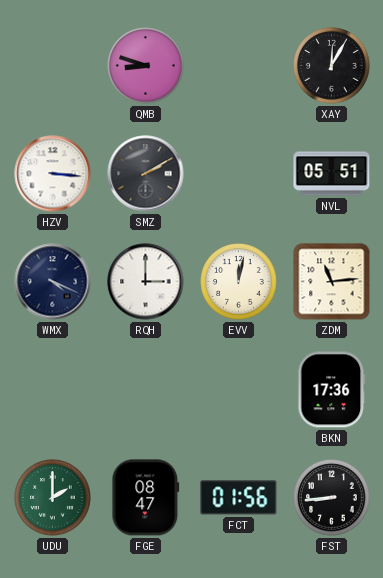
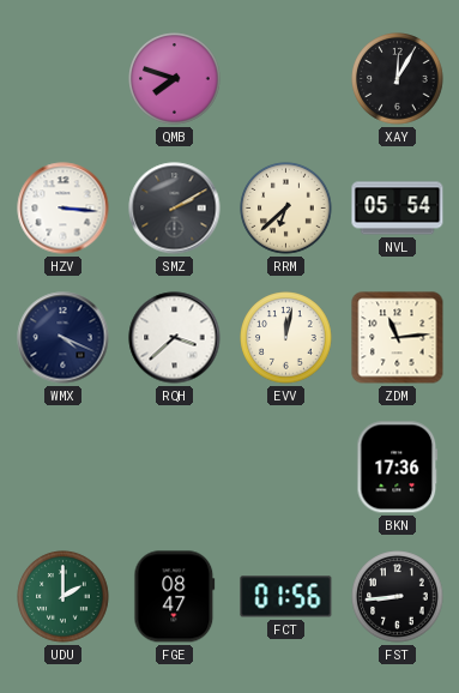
QMB: 8:48 -> 7:48 (175, 79)
RRM: none -> 6:38 (286, 209)
NVL: 05:51 -> 05:54 (398, 209)
RQH: 3:00 -> 3:38 (175, 338)
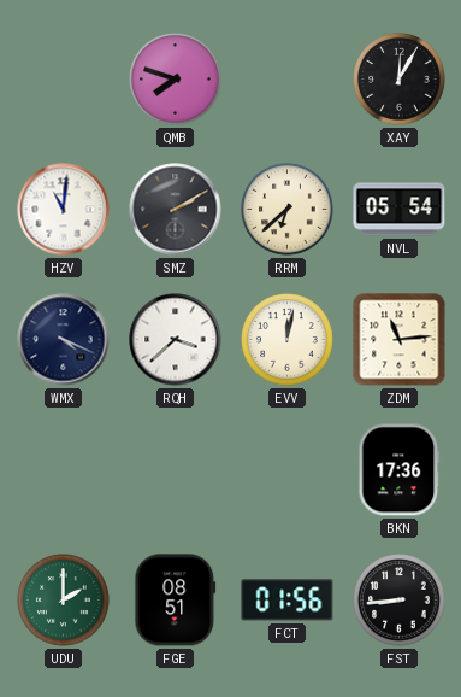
HZV: 3:16 -> 11:01 (64, 210)
FGE: 08:47 -> 08:51 (176, 601)
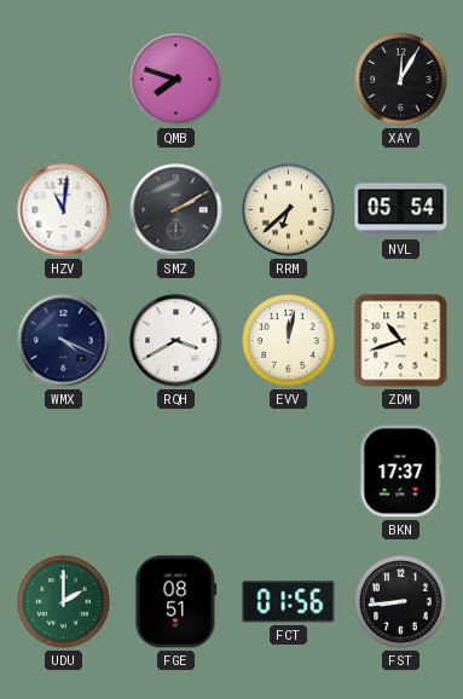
RQH: 3:38 -> 3:40 (176, 341)
ZDM: 11:14 -> 10:42 (401, 341)
BKN: 17:36 -> 17:37 (401, 472)
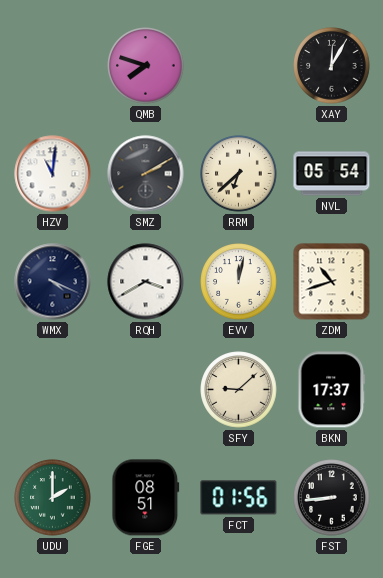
SFY: none -> 9:08 (239, 390)
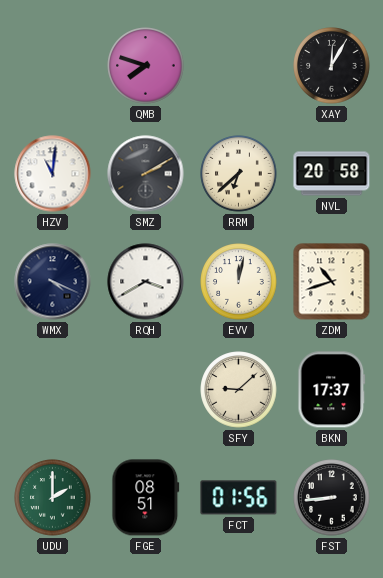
NVL: 05:54 -> 20:58 (332, 174)
